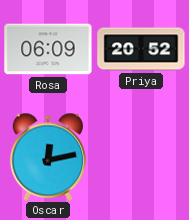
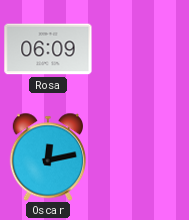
Priya: 20:52 -> none (141, 49)
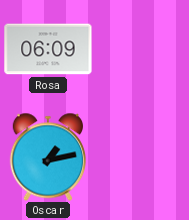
Oscar: 12:13 -> 1:13 (47, 157)
